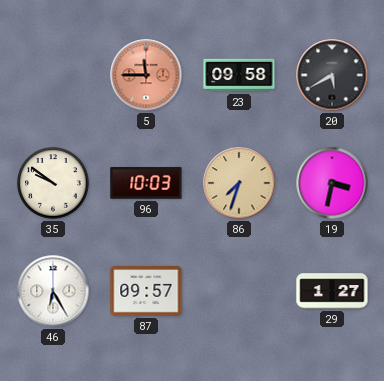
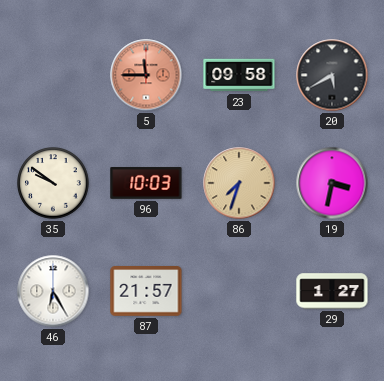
87: 09:57 -> 21:57 (146, 292)
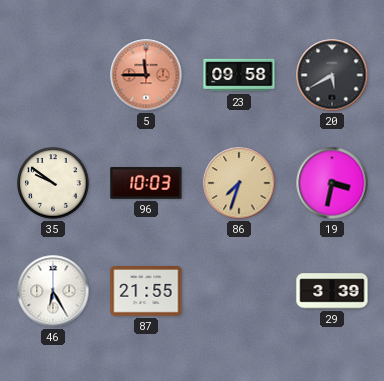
87: 21:57 -> 21:55 (146, 292)
29: 1:27 -> 3:39 (332, 291)
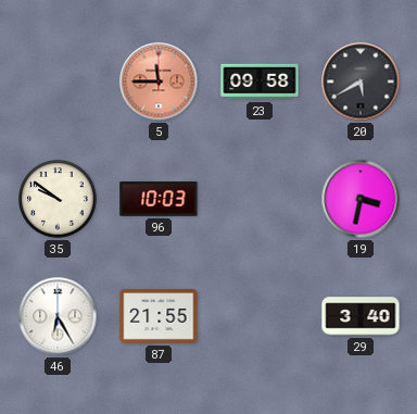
86: 7:33 -> none (239, 183)
29: 3:39 -> 3:40 (361, 316)
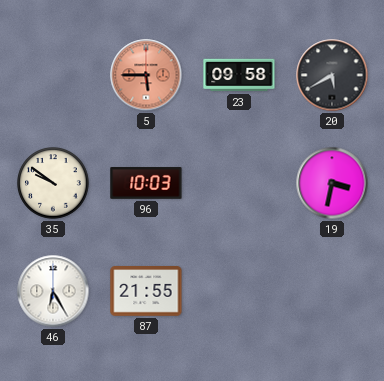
5: 11:45 -> 5:45 (146, 75)
29: 3:40 -> none (361, 316)
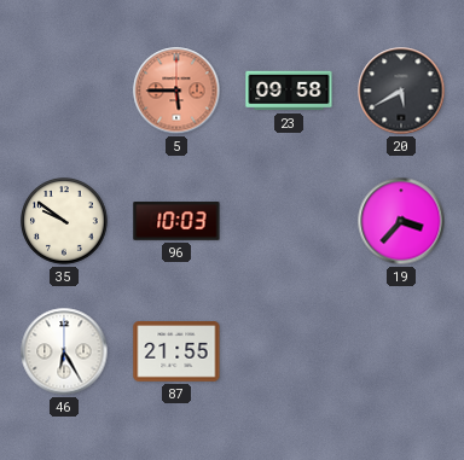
19: 3:32 -> 3:37 (401, 221)
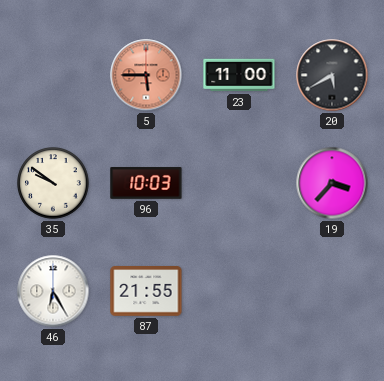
23: 09:58 -> 11:00 (239, 75)
